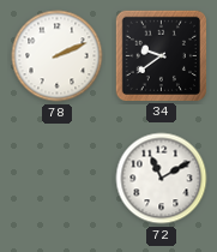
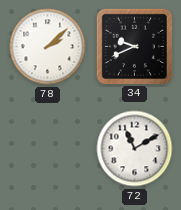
78: 2:11 -> 2:08 (48, 47)
34: 9:39 -> 9:41 (134, 46)
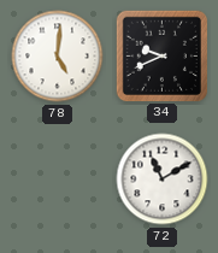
78: 2:08 -> 5:01 (58, 57)
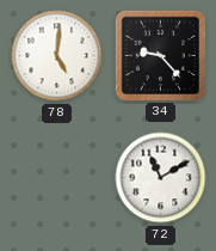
34: 9:41 -> 9:23 (160, 55)
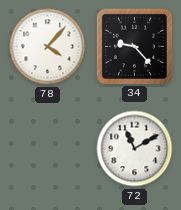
78: 5:01 -> 4:07 (48, 47)
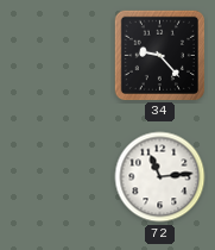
78: 4:07 -> none (48, 47)
72: 11:10 -> 11:14 (160, 177)
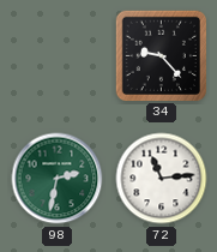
98: none -> 2:32 (58, 179)
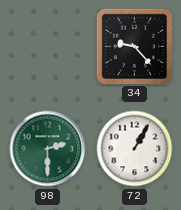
98: 2:32 -> 2:30 (48, 149)
72: 11:14 -> 1:05 (135, 149)
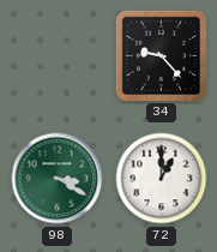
98: 2:30 -> 3:20 (58, 179)
72: 1:05 -> 1:00 (162, 179)
